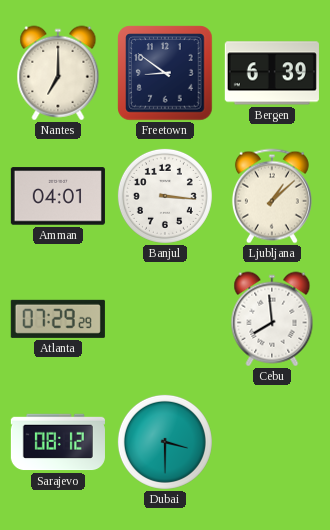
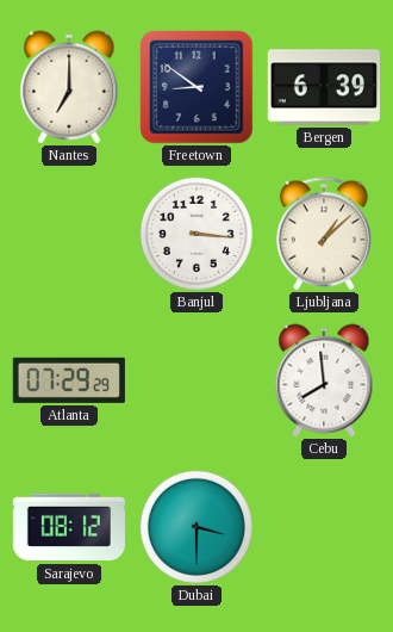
Amman: 04:01 -> none (58, 196)
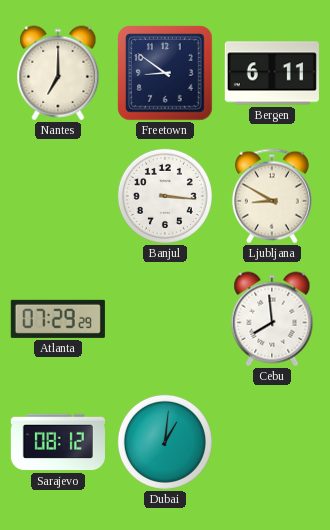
Bergen: 6:39 -> 6:11 (272, 73)
Ljubljana: 1:08 -> 8:50 (272, 196)
Dubai: 3:30 -> 1:01 (165, 442)
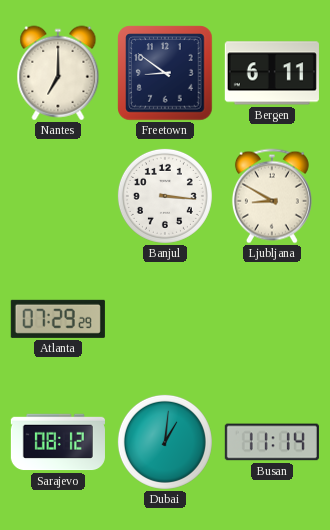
Cebu: 7:59 -> none (272, 319)
Busan: none -> 11:14 (272, 442)
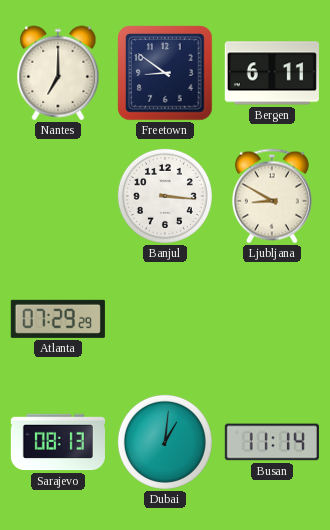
Sarajevo: 08:12 -> 08:13 (58, 442)
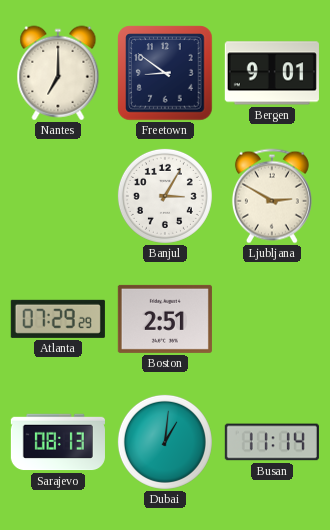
Bergen: 6:11 -> 9:01 (272, 73)
Banjul: 3:16 -> 3:05 (165, 196)
Ljubljana: 8:50 -> 2:50 (272, 196)
Boston: none -> 2:51 (165, 319)
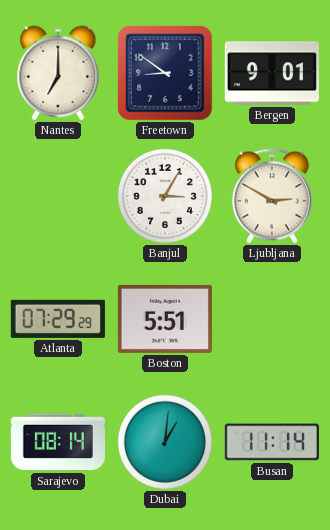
Boston: 2:51 -> 5:51 (165, 319)
Sarajevo: 08:13 -> 08:14 (58, 442)
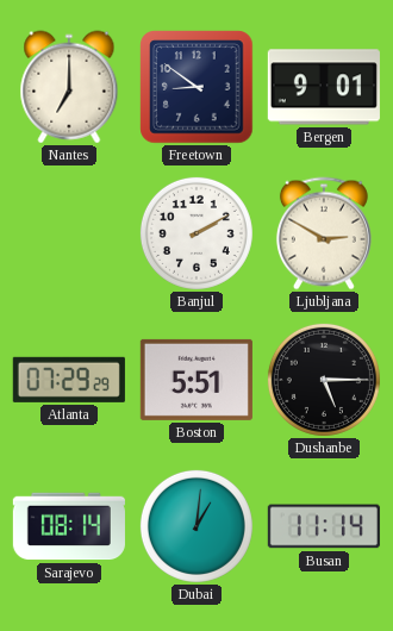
Banjul: 3:05 -> 2:10 (196, 233)
Dushanbe: none -> 5:15 (324, 380)
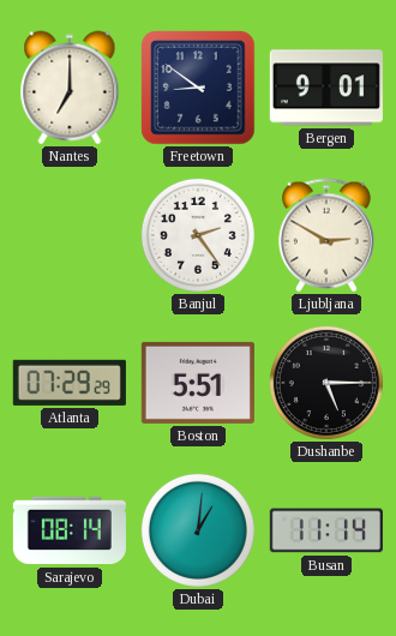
Banjul: 2:10 -> 2:24 (198, 235)
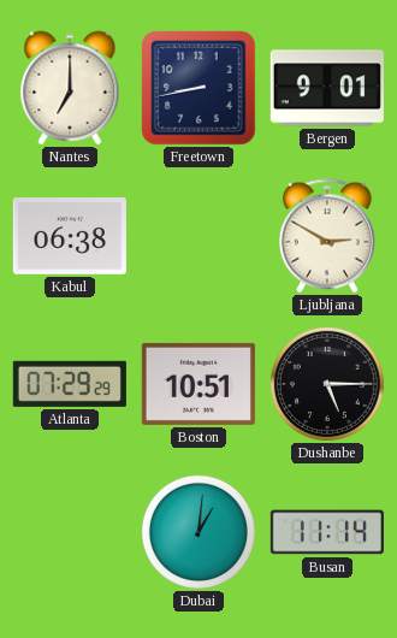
Freetown: 8:51 -> 8:43 (198, 88)
Kabul: none -> 06:38 (70, 237)
Banjul: 2:24 -> none (198, 235)
Boston: 5:51 -> 10:51 (198, 384)
Sarajevo: 08:14 -> none (70, 530)
